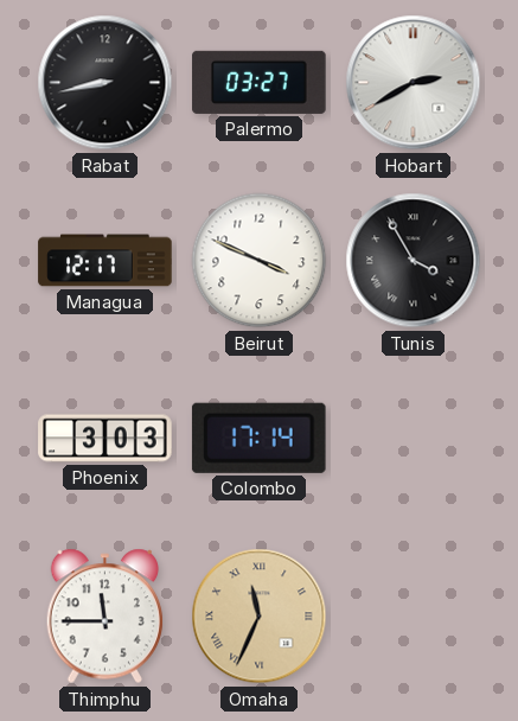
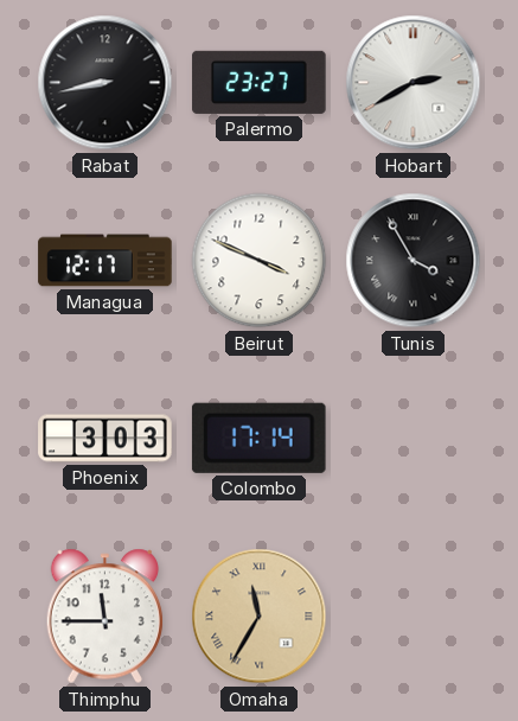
Palermo: 03:27 -> 23:27 (260, 82)
Omaha: 11:34 -> 11:35 (260, 617)
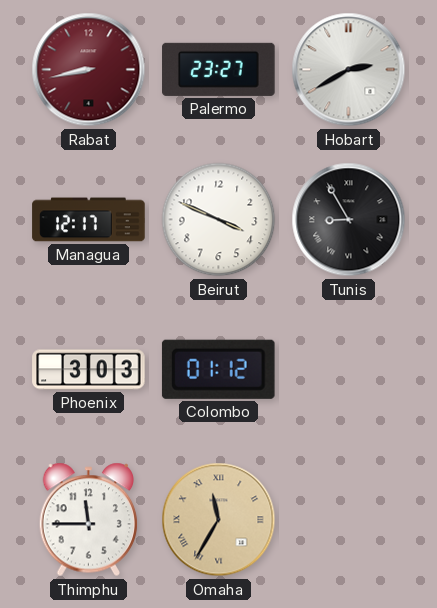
Rabat dial: black -> burgundy (89, 70)
Tunis: 3:55 -> 8:55 (349, 220)
Colombo: 17:14 -> 01:12 (218, 369)
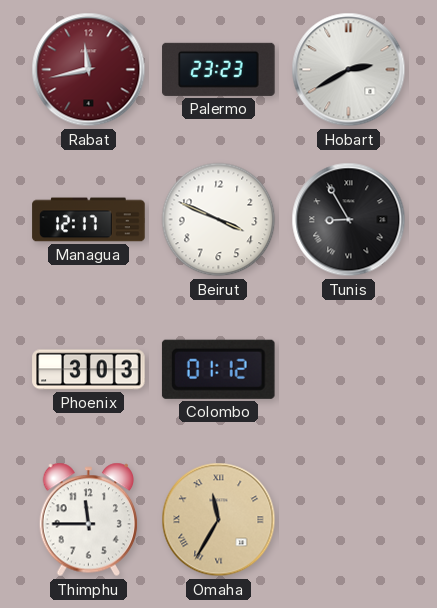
Rabat: 8:43 -> 11:43 (89, 70)
Palermo: 23:27 -> 23:23 (219, 69)
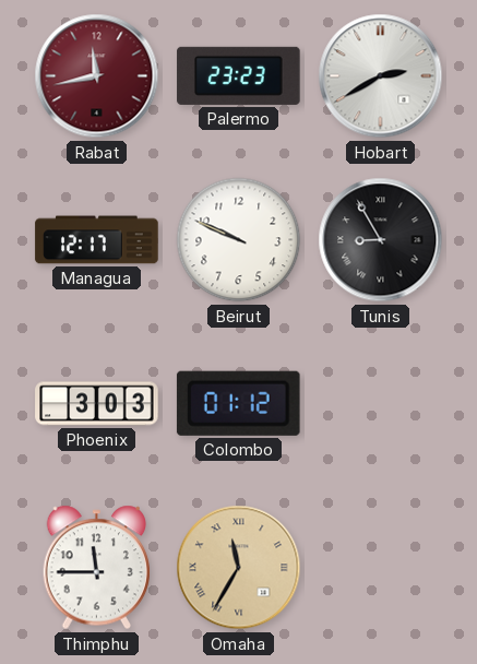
Beirut: 3:49 -> 9:49 (239, 240)
